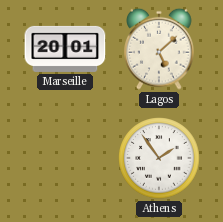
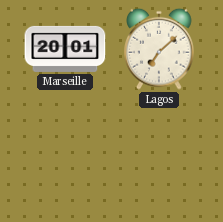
Lagos: 5:08 -> 7:08 (159, 49)
Athens: 1:54 -> none (159, 158)
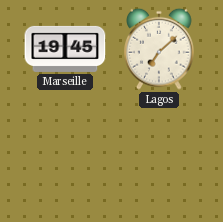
Marseille: 20:01 -> 19:45 (65, 49)
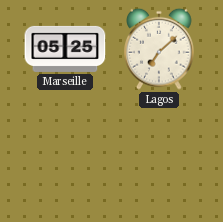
Marseille: 19:45 -> 05:25 (65, 49)
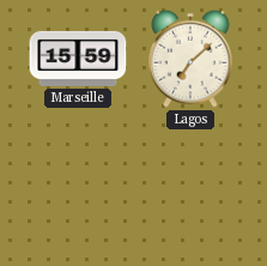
Marseille: 05:25 -> 15:59 (78, 59)
